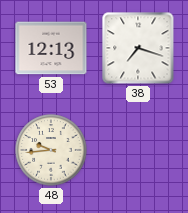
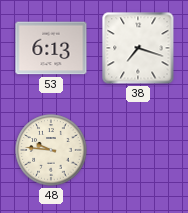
53: 12:13 -> 6:13 (51, 48)
48: 9:44 -> 9:46 (51, 150)
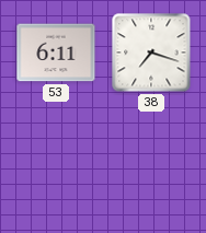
53: 6:13 -> 6:11 (56, 53)
48: 9:46 -> none (51, 150)
